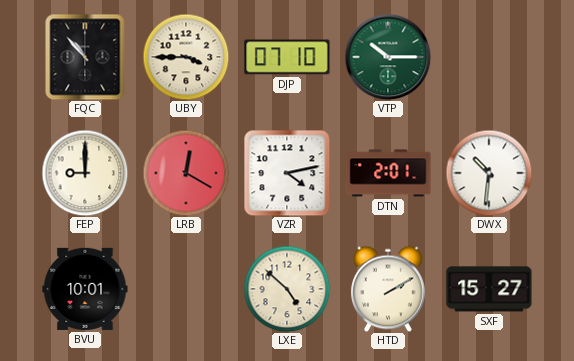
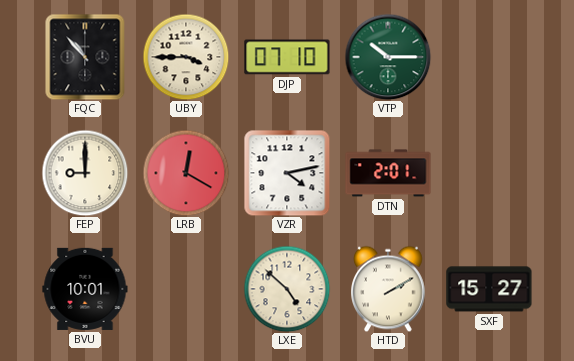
DWX: 10:31 -> none (489, 173)
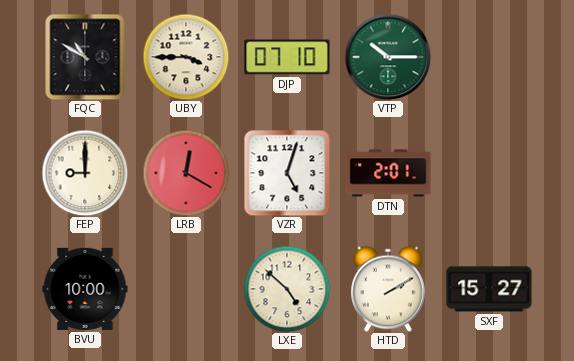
FQC: 10:53 -> 10:50 (85, 57)
VZR: 4:13 -> 5:03 (287, 173)
BVU: 10:01 -> 10:00 (85, 289)
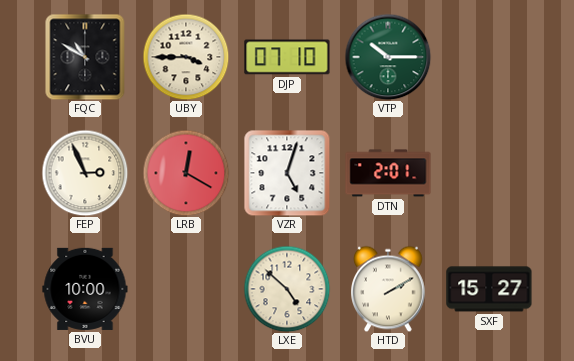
FEP: 9:00 -> 2:56 (85, 173)
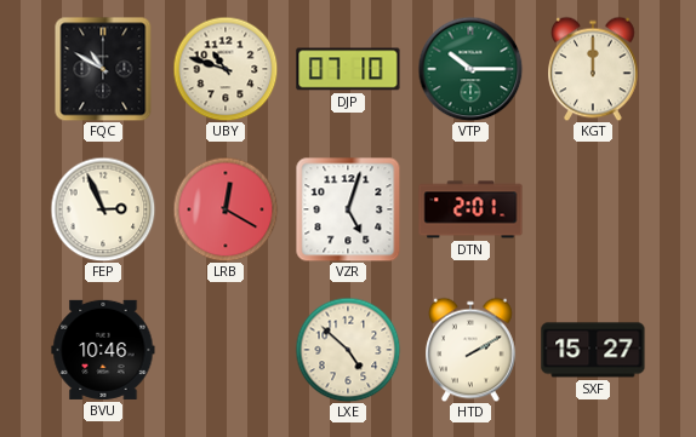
UBY: 3:45 -> 10:48 (226, 69)
KGT: none -> 12:00 (594, 69)
BVU: 10:00 -> 10:46 (103, 350)
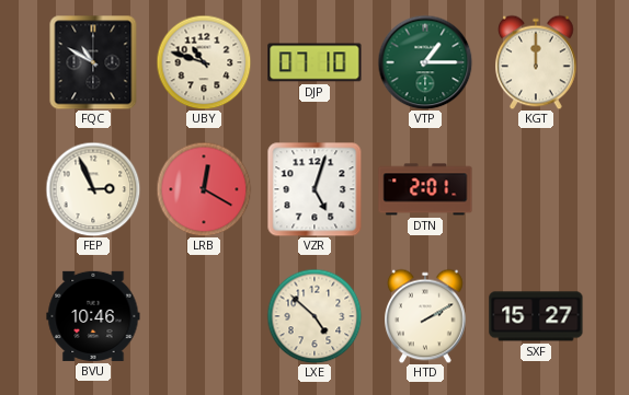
VTP: 10:15 -> 1:15 (425, 62)
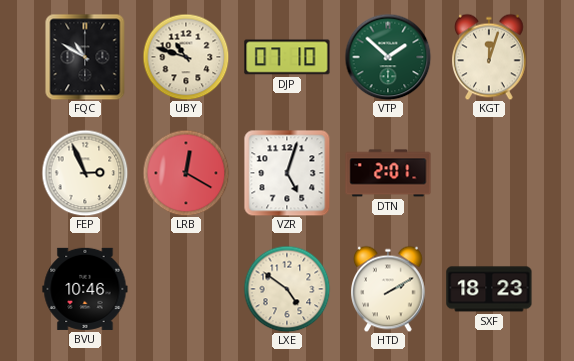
VTP: 1:15 -> 1:52 (388, 57)
KGT: 12:00 -> 12:03 (490, 57)
LXE: 4:52 -> 4:51 (287, 289)
SXF: 15:27 -> 18:23 (489, 289)
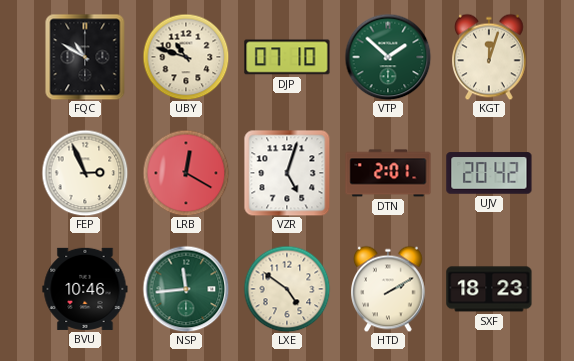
UJV: none -> 20:42 (489, 173)
NSP: none -> 11:44 (186, 289)
